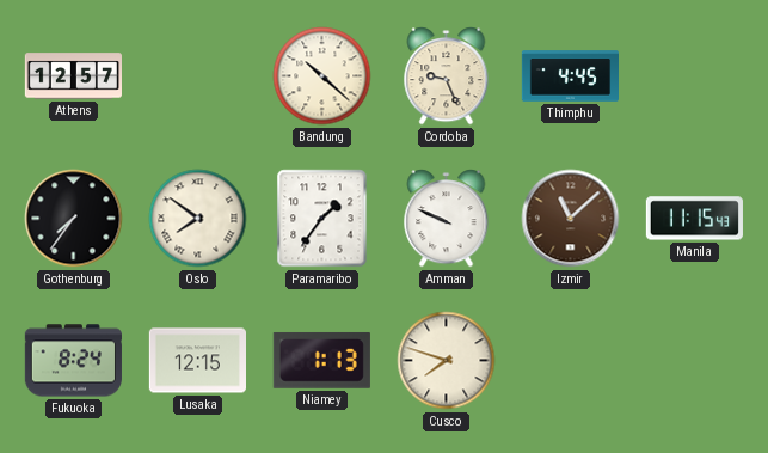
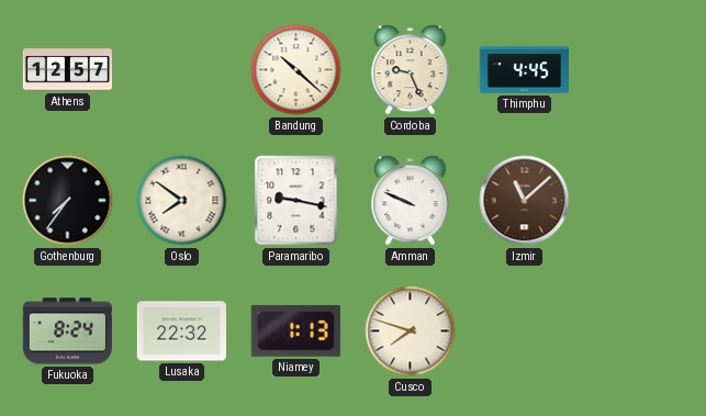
Paramaribo: 1:36 -> 9:17 (296, 201)
Manila: 11:15 -> none (694, 219)
Lusaka: 12:15 -> 22:32 (181, 331)
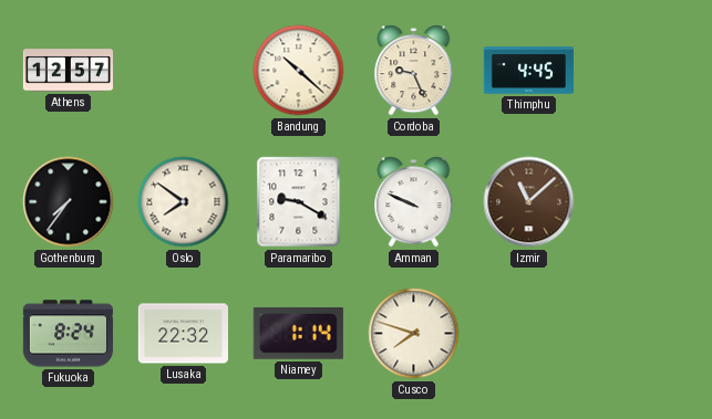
Paramaribo: 9:17 -> 9:20 (299, 202)
Niamey: 1:13 -> 1:14 (298, 333)
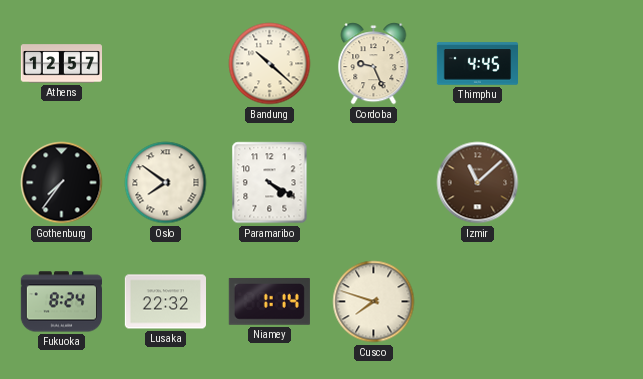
Paramaribo: 9:20 -> 4:20 (270, 183)
Amman: 9:49 -> none (414, 202)
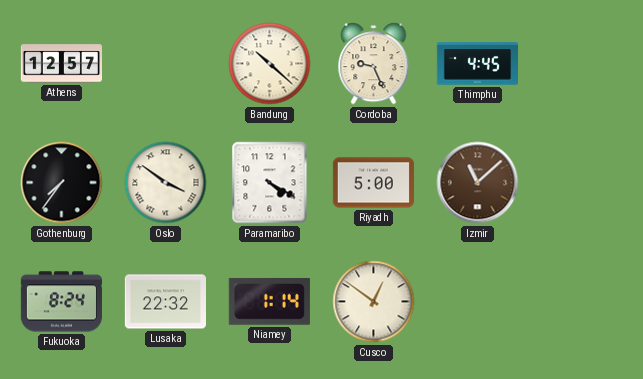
Oslo: 7:51 -> 3:51 (166, 183)
Riyadh: none -> 5:00 (373, 183)
Cusco: 7:48 -> 12:51 (374, 302)
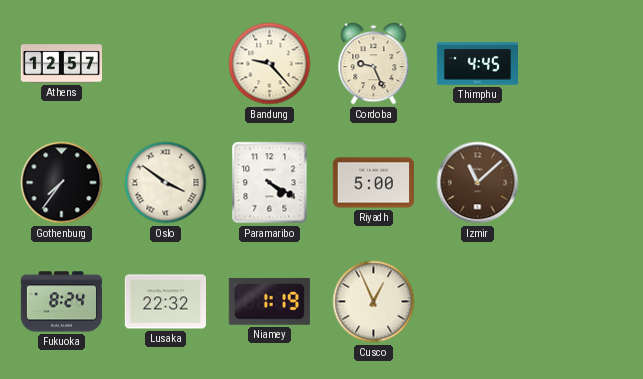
Bandung: 10:22 -> 9:23 (270, 64)
Niamey: 1:14 -> 1:19 (269, 301)
Cusco: 12:51 -> 12:56 (374, 302)
